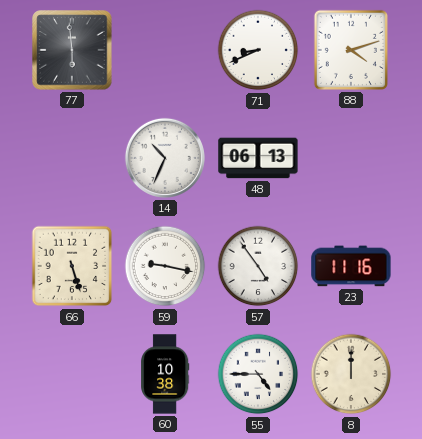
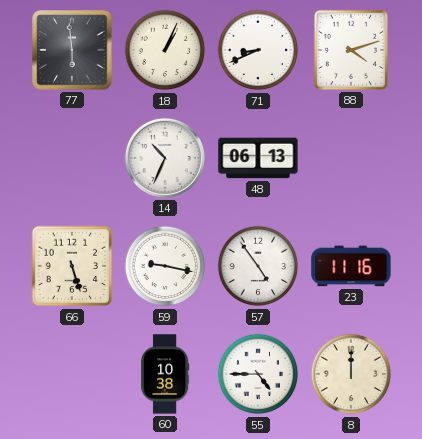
18: none -> 1:04 (165, 50)
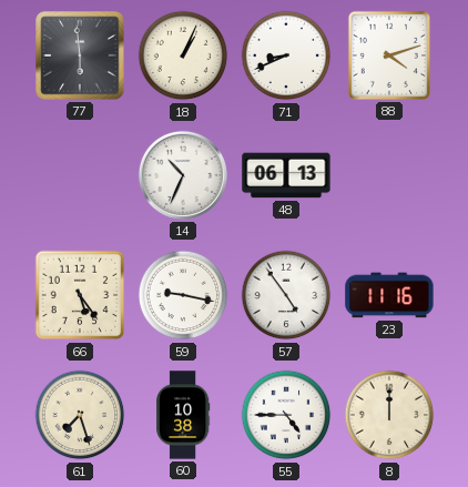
66: 5:27 -> 5:24 (80, 295)
61: none -> 7:27 (80, 415)
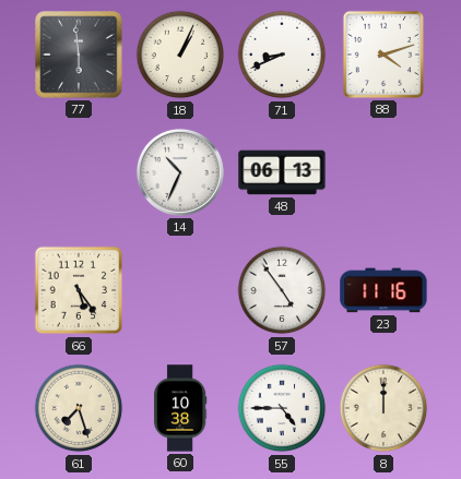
59: 9:17 -> none (183, 295)
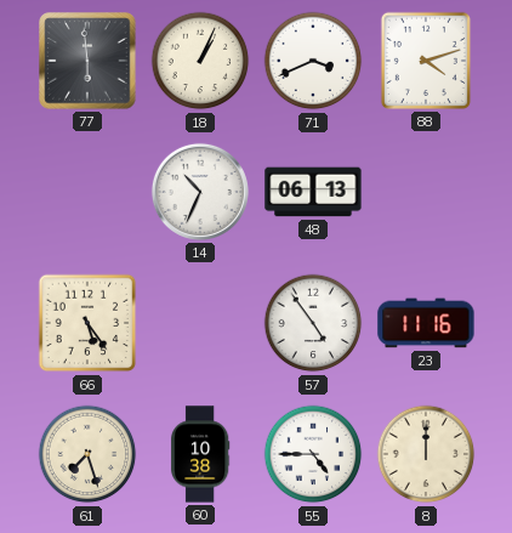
71: 8:41 -> 3:41 (313, 61)
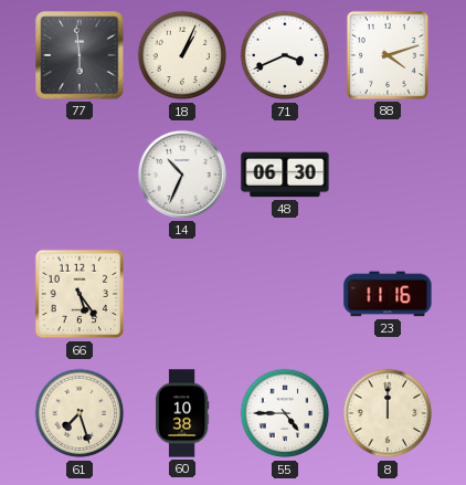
48: 06:13 -> 06:30 (285, 175)
57: 4:54 -> none (313, 323)
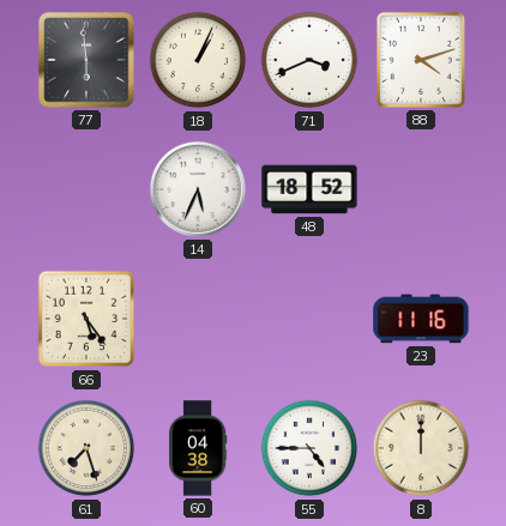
14: 10:34 -> 5:34 (198, 189)
48: 06:30 -> 18:52 (309, 189)
60: 10:38 -> 04:38 (198, 448)
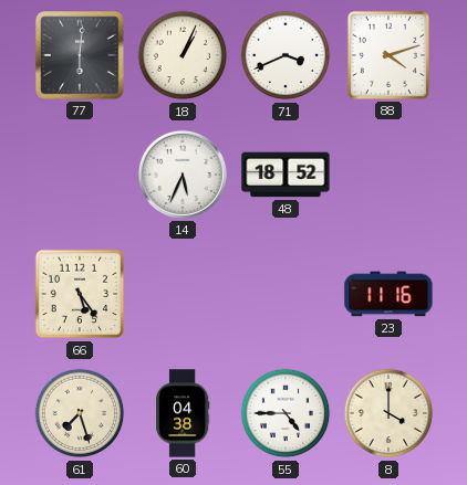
77: 5:59 -> 6:01 (80, 55)
8: 12:00 -> 4:00 (388, 413)
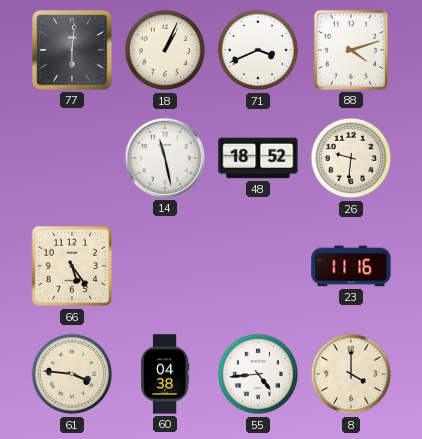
14: 5:34 -> 11:28 (165, 158)
26: none -> 9:31 (351, 158)
61: 7:27 -> 3:46 (72, 374)
55: 4:45 -> 4:44 (258, 374)
